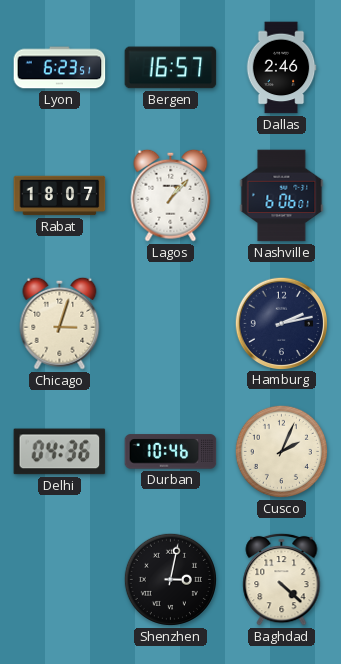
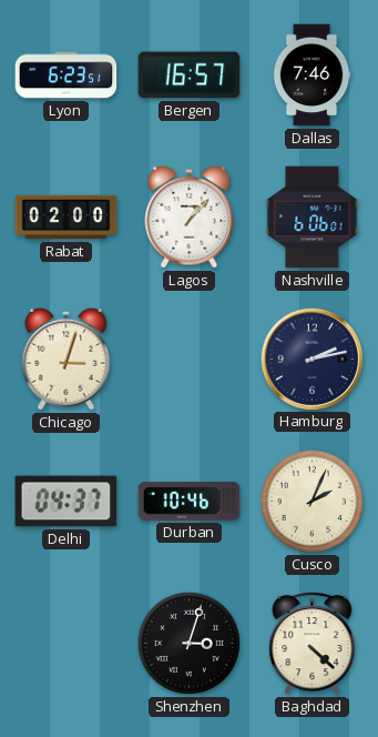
Dallas: 2:46 -> 7:46 (311, 75)
Rabat: 18:07 -> 02:00 (67, 218)
Delhi: 04:36 -> 04:37 (67, 502)
Shenzhen: 3:02 -> 3:03 (188, 643)
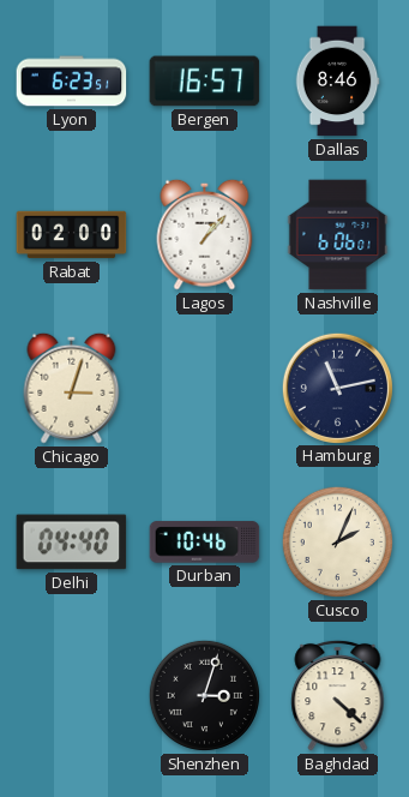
Dallas: 7:46 -> 8:46 (337, 82)
Hamburg: 2:13 -> 11:13 (337, 388)
Delhi: 04:37 -> 04:40 (72, 543)
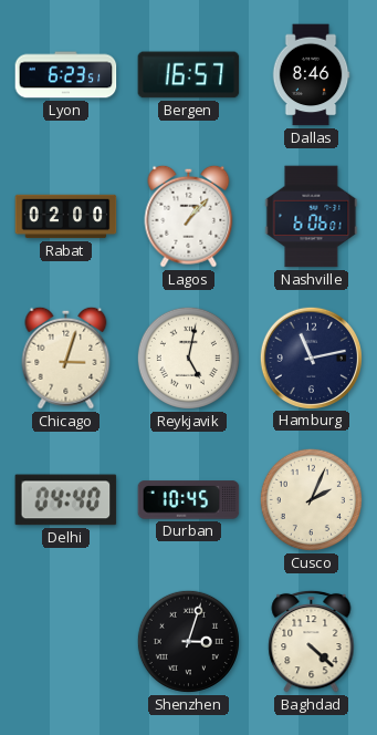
Reykjavik: none -> 5:02 (188, 358)
Durban: 10:46 -> 10:45 (189, 500)
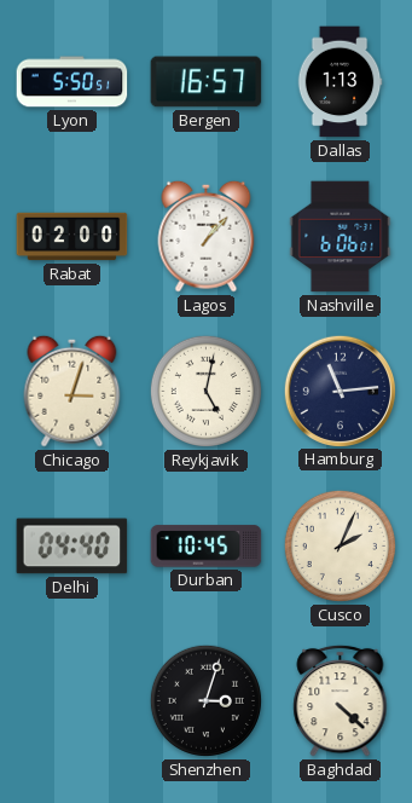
Lyon: 6:23 -> 5:50 (72, 82)
Dallas: 8:46 -> 1:13 (340, 82)
Hamburg: 11:13 -> 11:14 (340, 391)
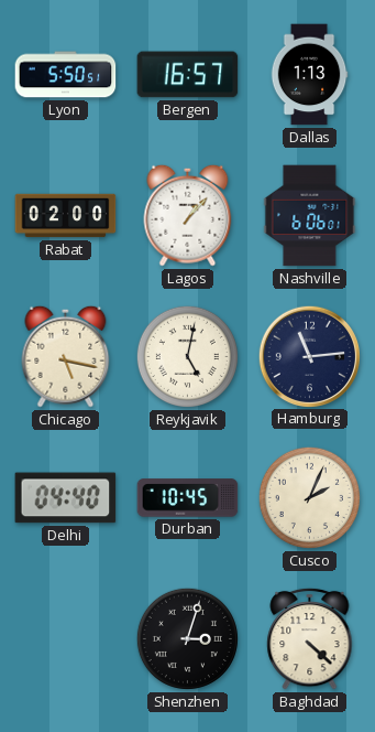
Chicago: 3:03 -> 5:17 (66, 356)
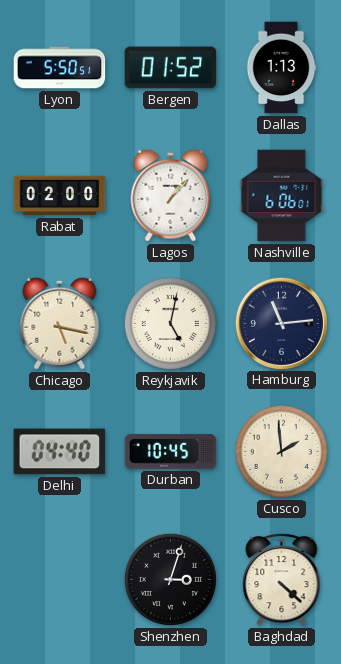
Bergen: 16:57 -> 01:52 (171, 68)
Cusco: 2:04 -> 1:59 (281, 451)
